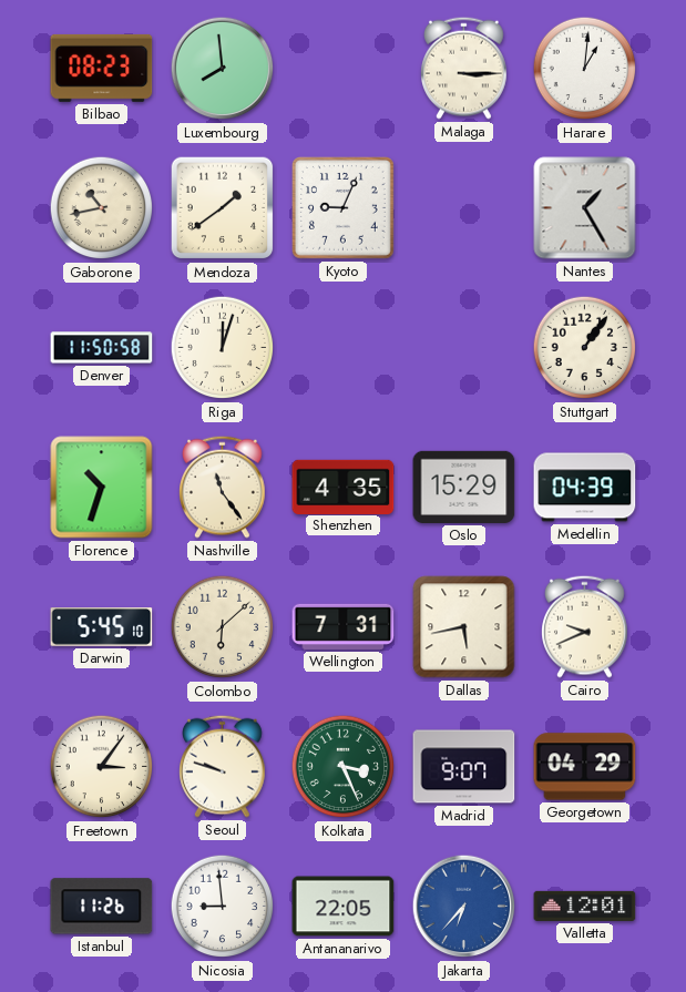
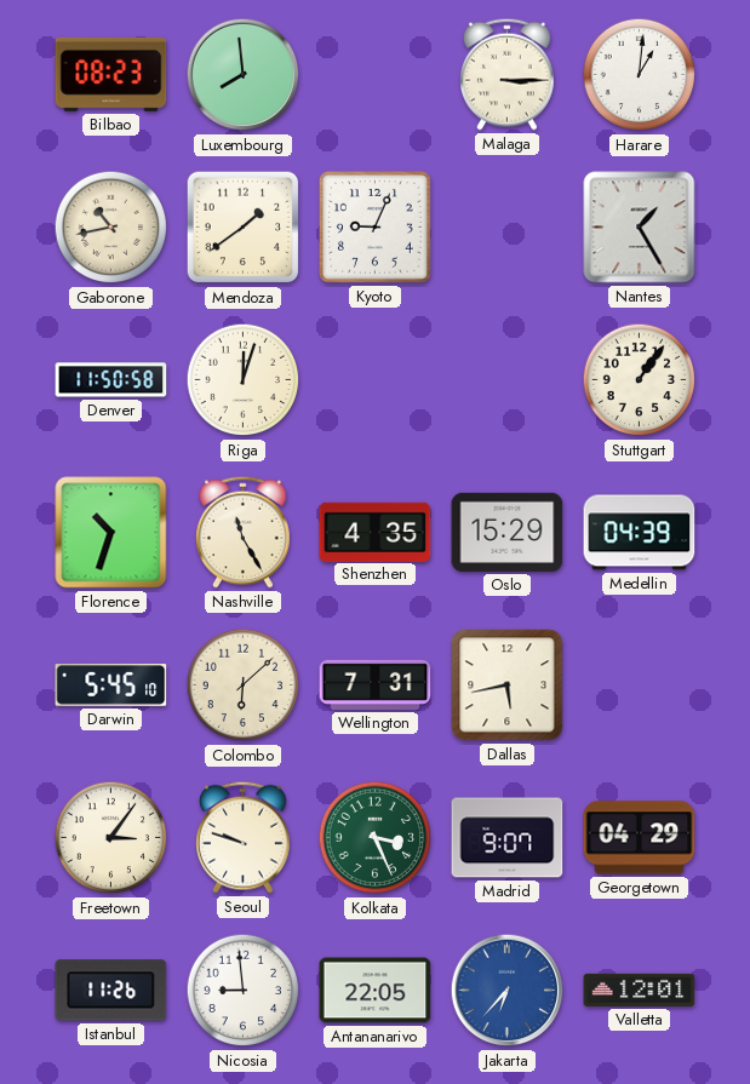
Nashville: 11:24 -> 11:25 (244, 532)
Cairo: 9:41 -> none (585, 626)
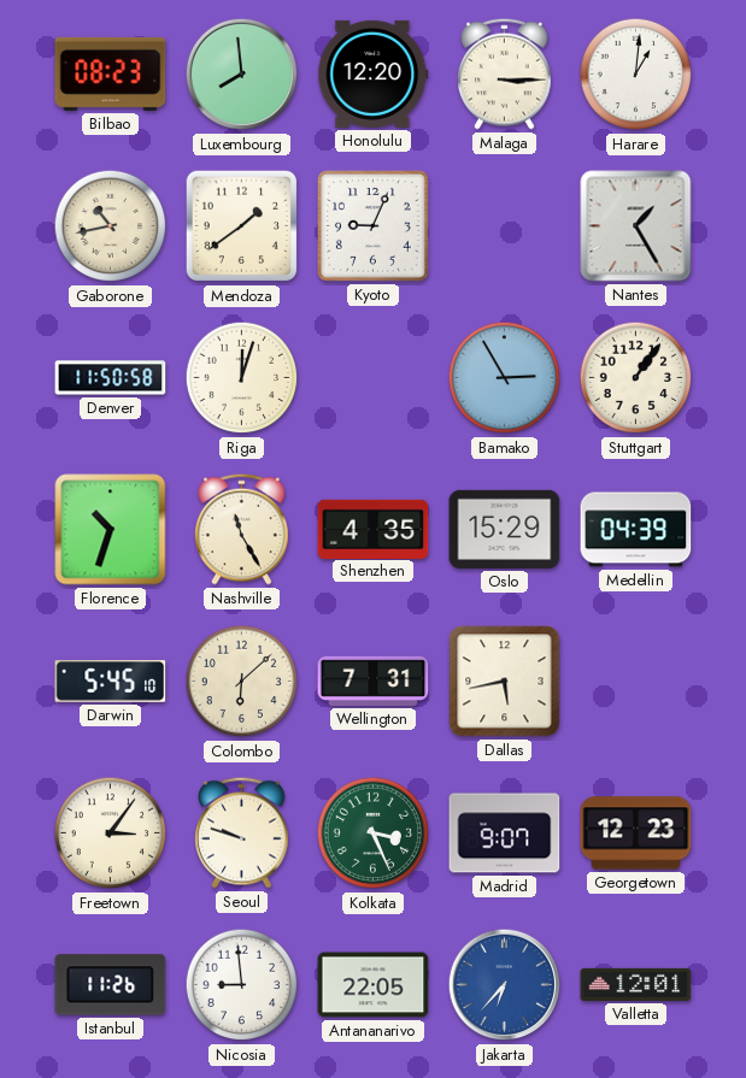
Honolulu: none -> 12:20 (374, 73)
Bamako: none -> 2:55 (505, 378)
Georgetown: 04:29 -> 12:23 (636, 833)
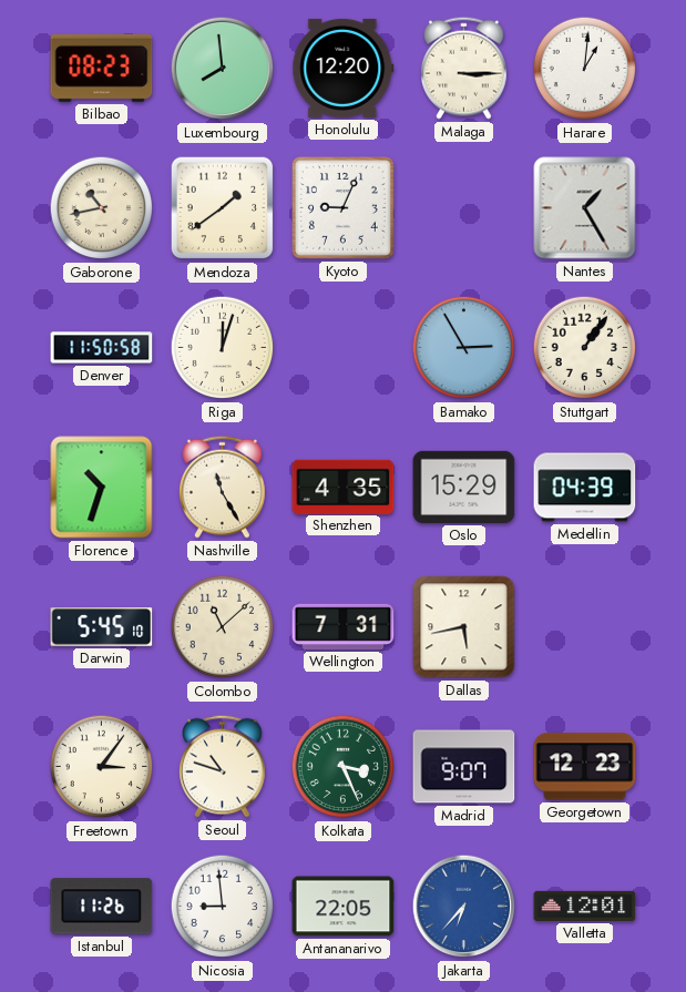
Colombo: 6:08 -> 11:08 (223, 627)
Seoul: 9:48 -> 10:48 (223, 766)
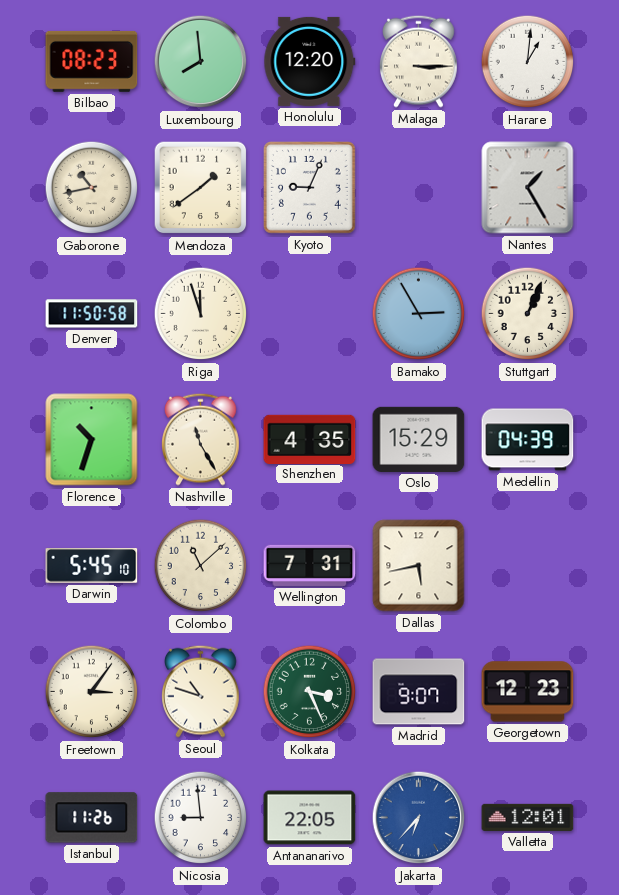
Riga: 12:03 -> 11:57 (201, 314)
Stuttgart: 1:06 -> 1:04 (528, 314)
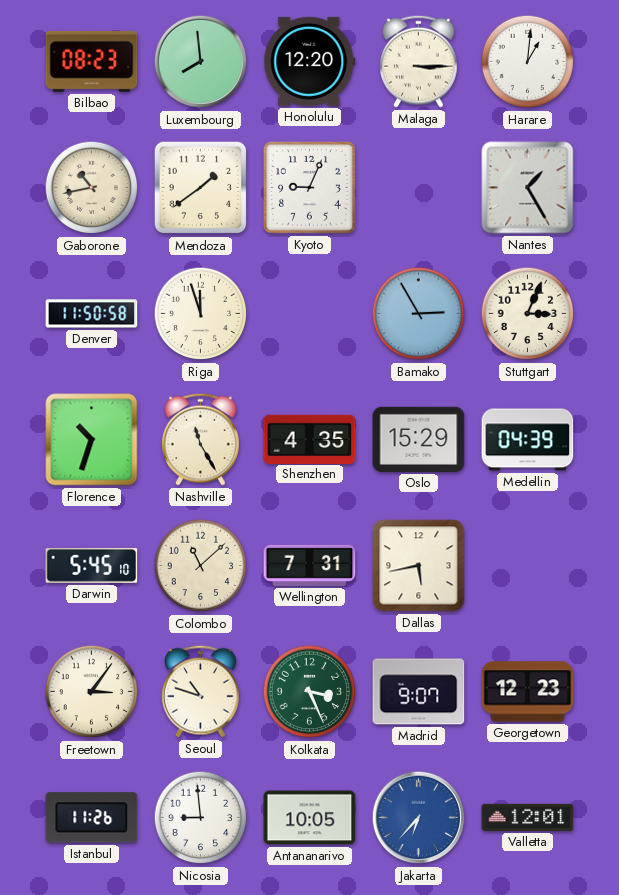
Stuttgart: 1:04 -> 3:04 (528, 314)
Antananarivo: 22:05 -> 10:05 (310, 818)
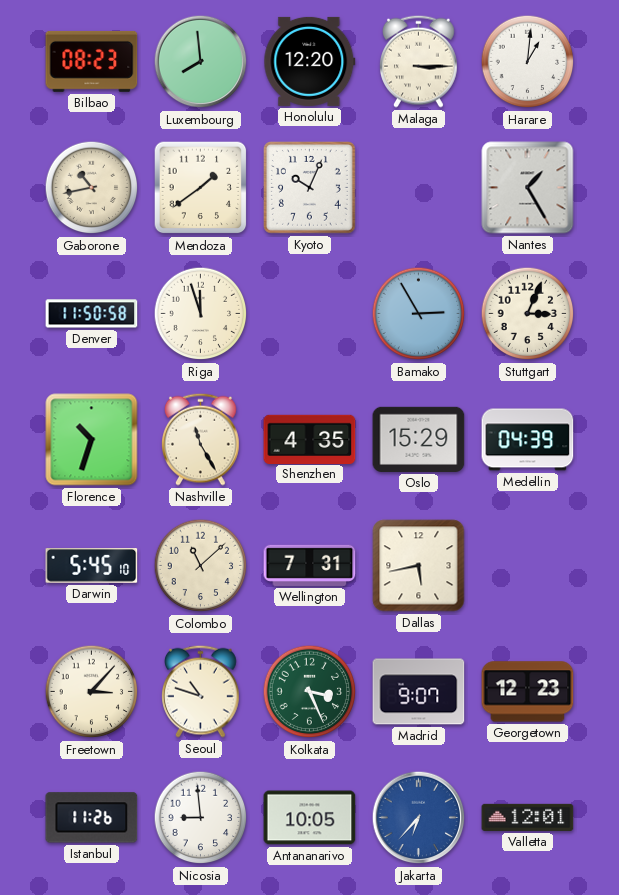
Kyoto: 9:04 -> 10:04 (309, 187)
Freetown: 3:06 -> 3:07 (92, 692)
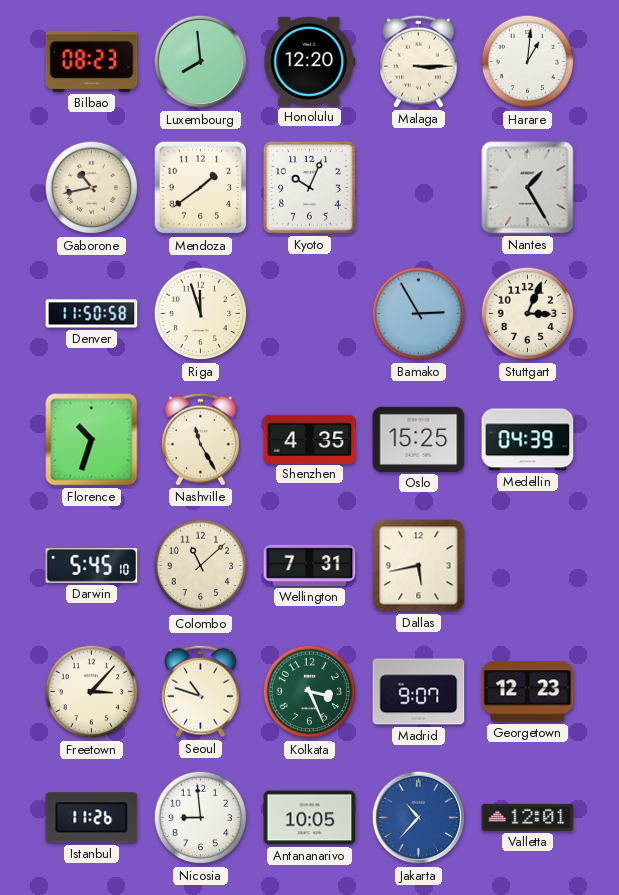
Oslo: 15:29 -> 15:25 (419, 439)
Jakarta: 6:37 -> 10:37 (419, 818)
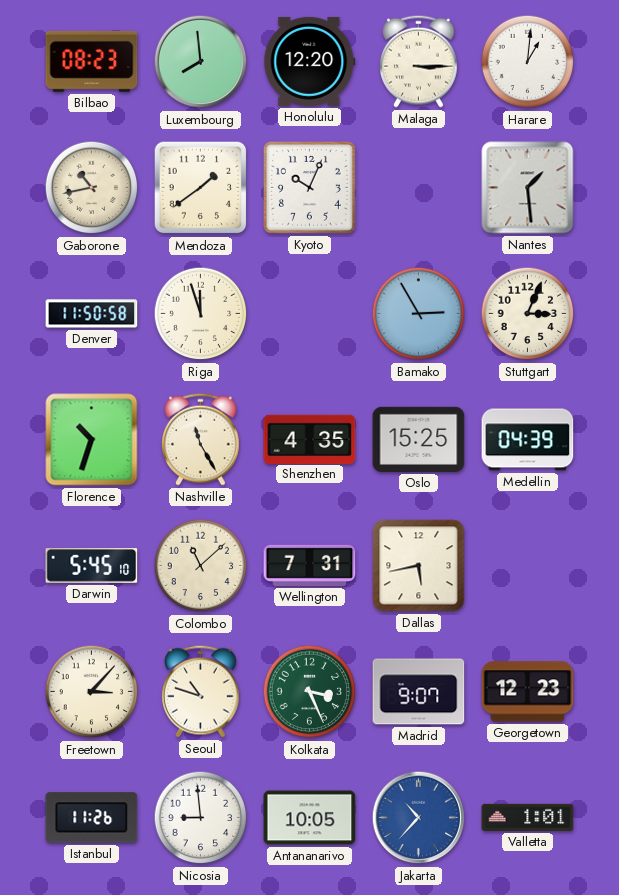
Nantes: 1:25 -> 1:29 (528, 188)
Valletta: 12:01 -> 1:01 (528, 817)
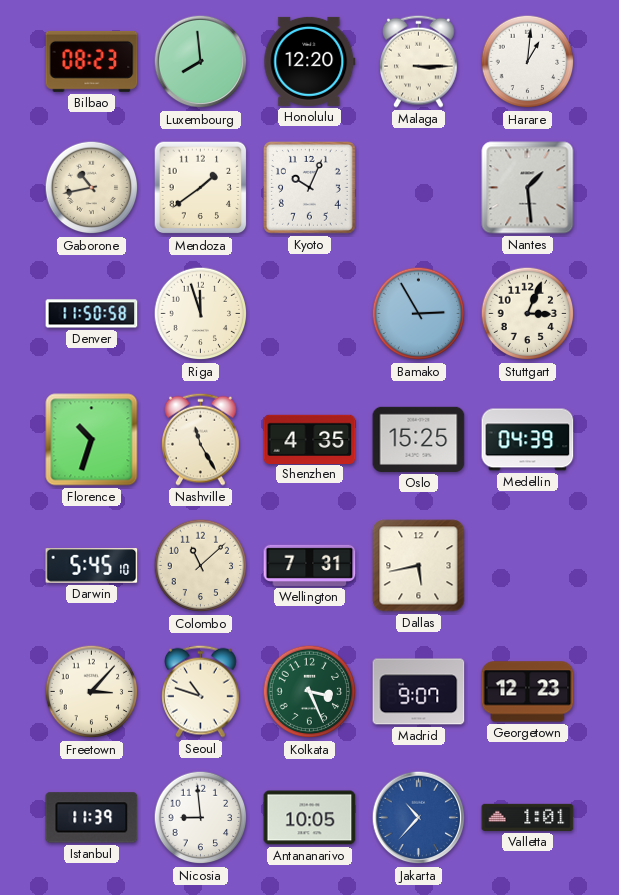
Istanbul: 11:26 -> 11:39 (92, 818)
